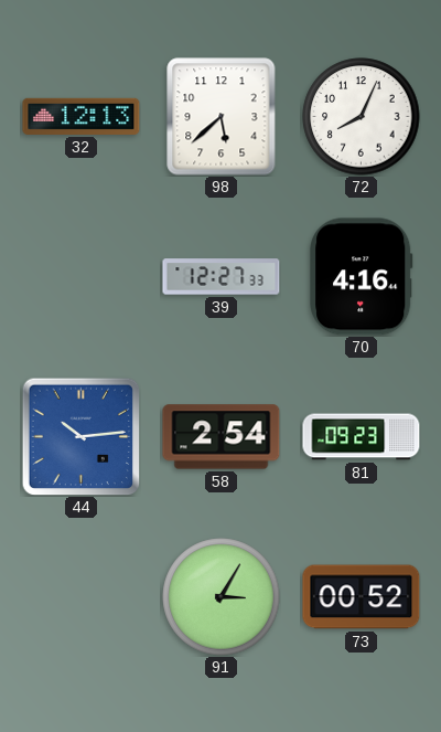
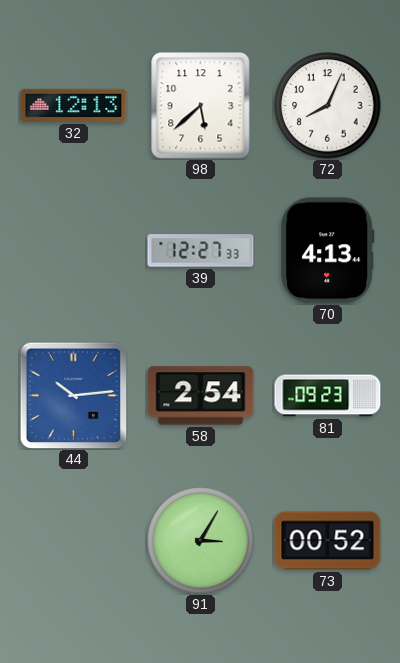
70: 4:16 -> 4:13 (328, 251)
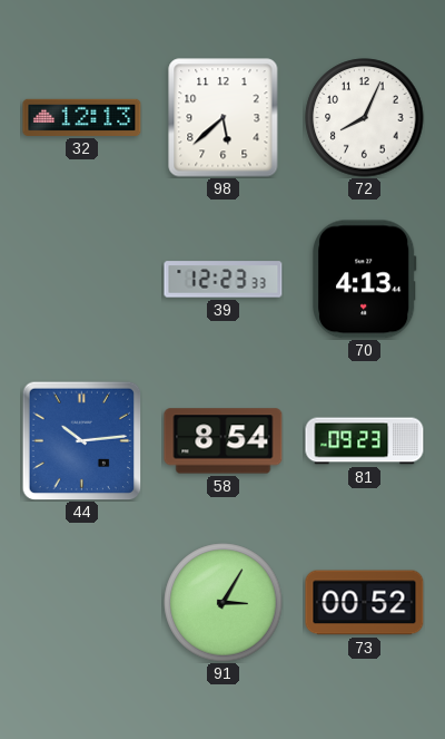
39: 12:27 -> 12:23 (224, 280)
58: 2:54 -> 8:54 (224, 441)
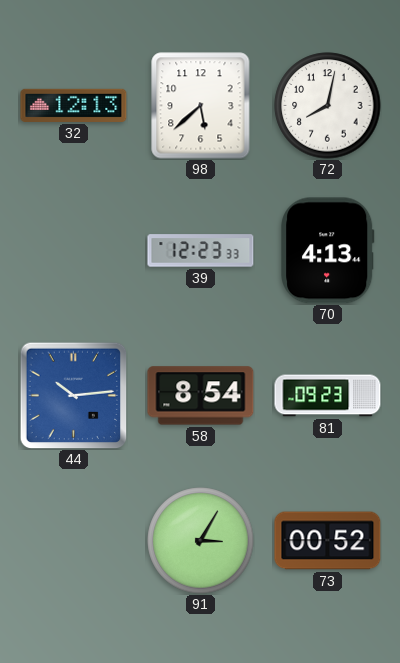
72: 8:04 -> 8:02 (328, 106)
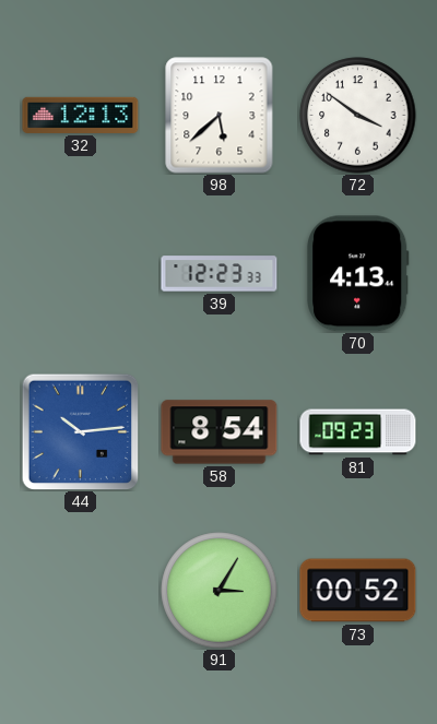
72: 8:02 -> 3:51 (358, 116)
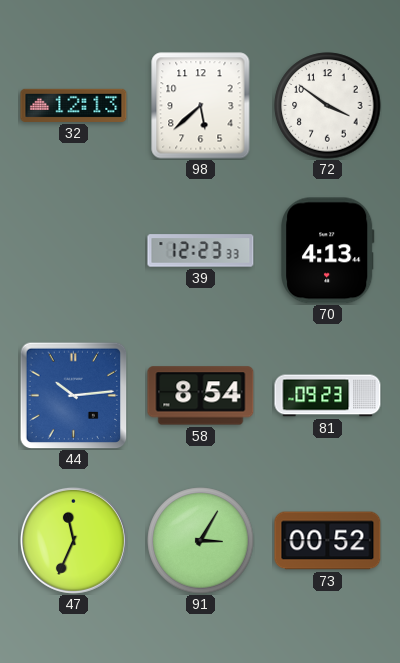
47: none -> 11:34 (73, 540)
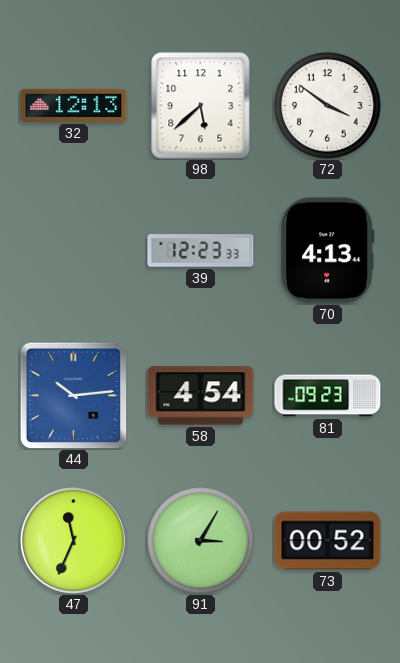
58: 8:54 -> 4:54 (201, 396)
